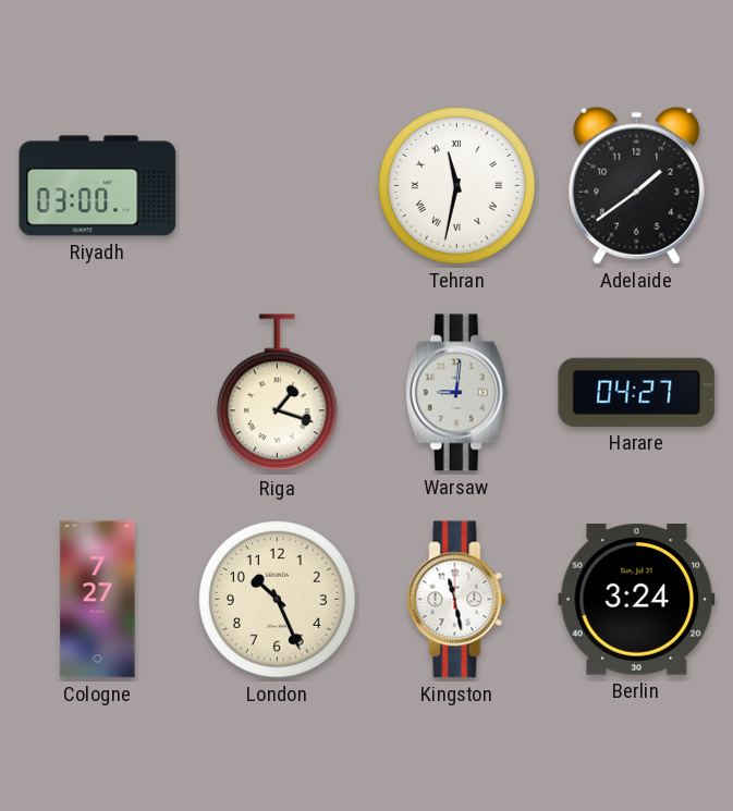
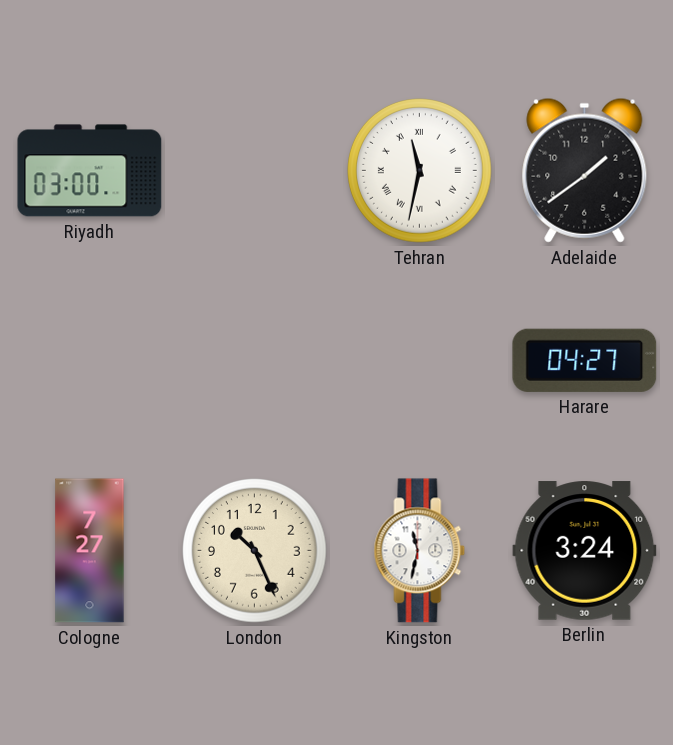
Riga: 1:18 -> none (277, 393)
Warsaw: 9:01 -> none (456, 393)
Kingston: 11:28 -> 11:32 (420, 551)
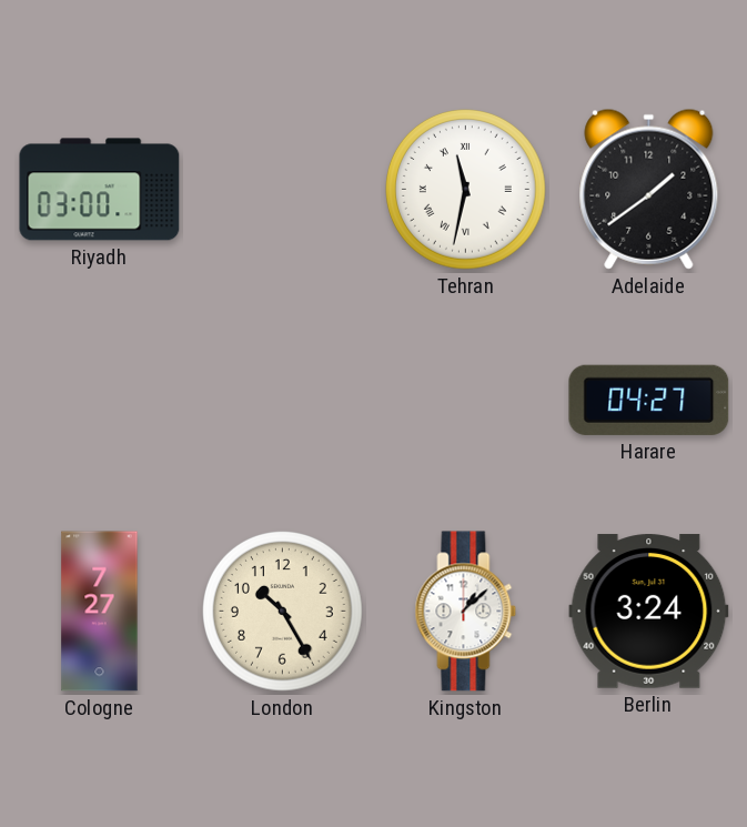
London: 10:26 -> 10:25 (283, 612)
Kingston: 11:32 -> 1:08 (466, 612)
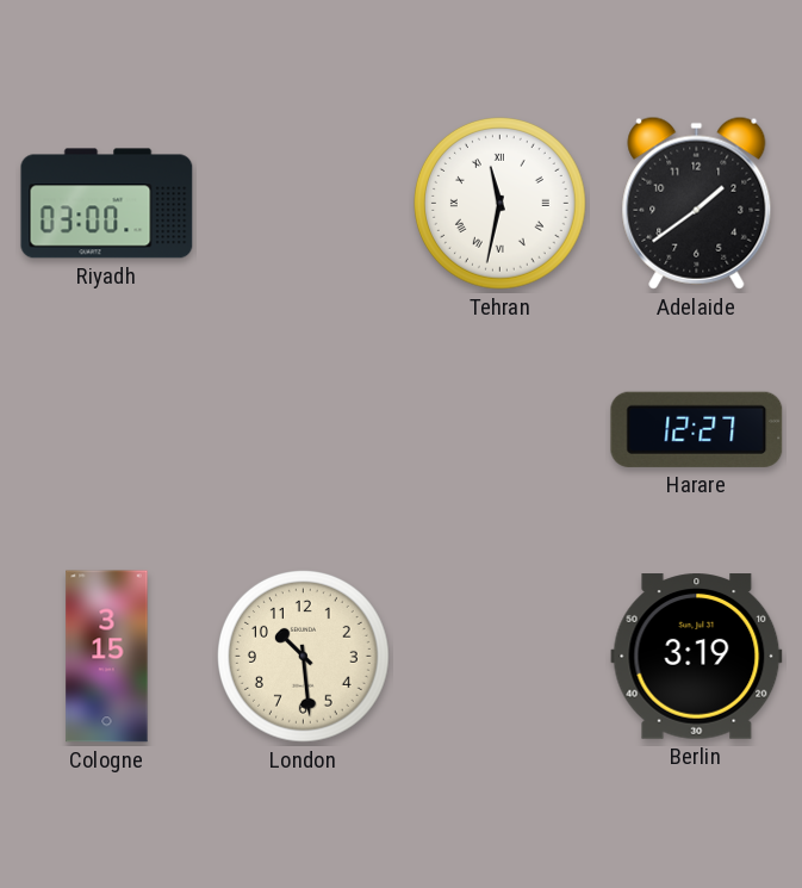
Harare: 04:27 -> 12:27 (697, 429)
Cologne: 7:27 -> 3:15 (107, 657)
London: 10:25 -> 10:29 (304, 657)
Kingston: 1:08 -> none (466, 612)
Berlin: 3:24 -> 3:19 (697, 657)
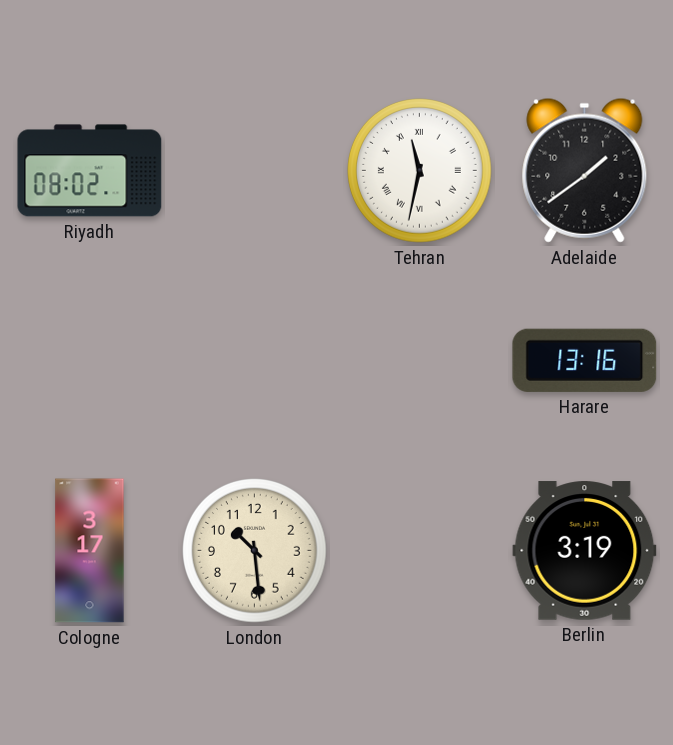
Riyadh: 03:00 -> 08:02 (90, 171)
Harare: 12:27 -> 13:16 (585, 360)
Cologne: 3:15 -> 3:17 (90, 551)
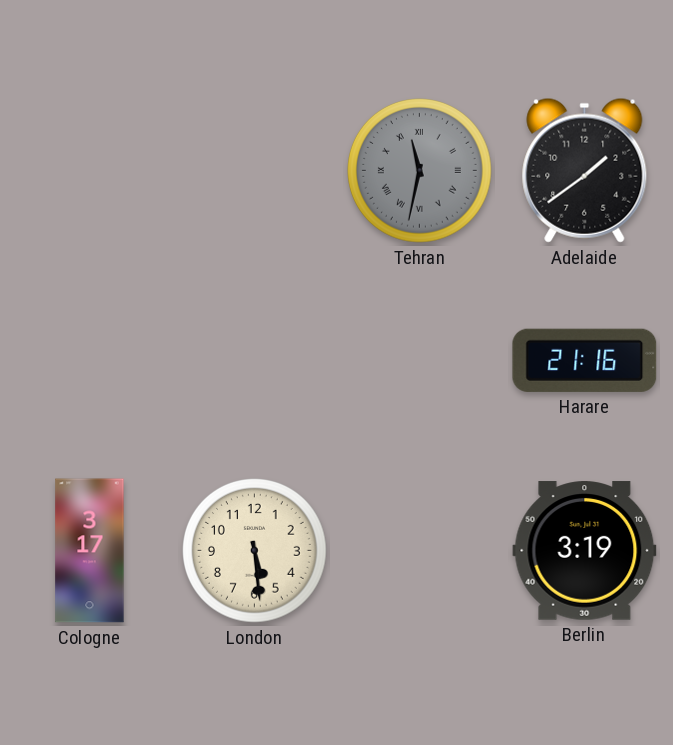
Riyadh: 08:02 -> none (90, 171)
Tehran dial: white -> grey (420, 171)
Harare: 13:16 -> 21:16 (585, 360)
London: 10:29 -> 5:29 (255, 551)
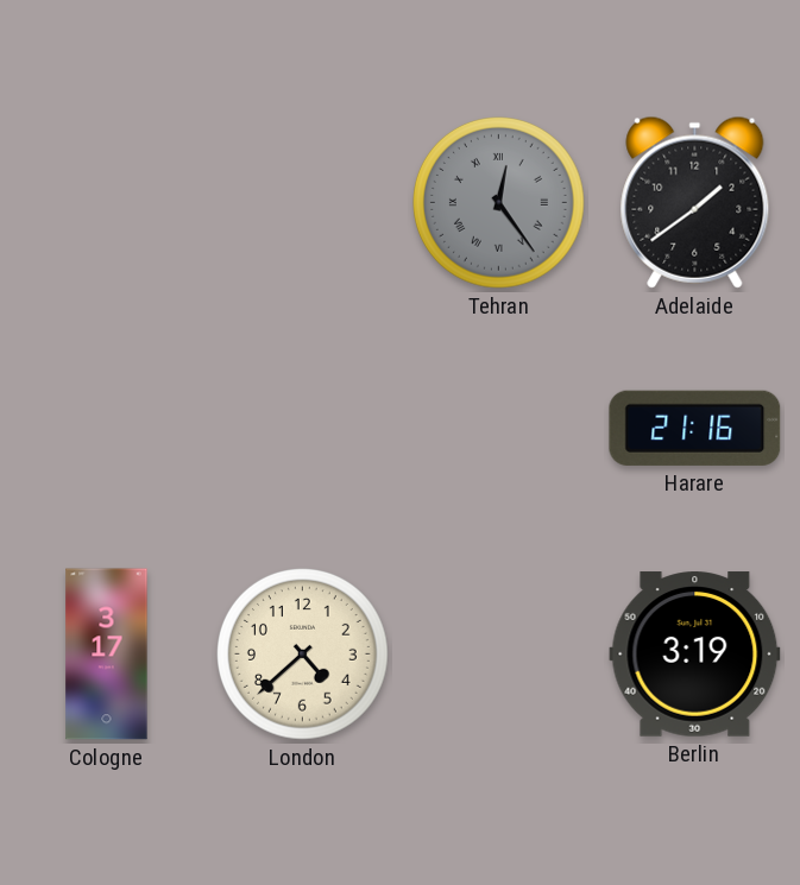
Tehran: 11:32 -> 12:24 (499, 203)
London: 5:29 -> 4:38 (303, 655)
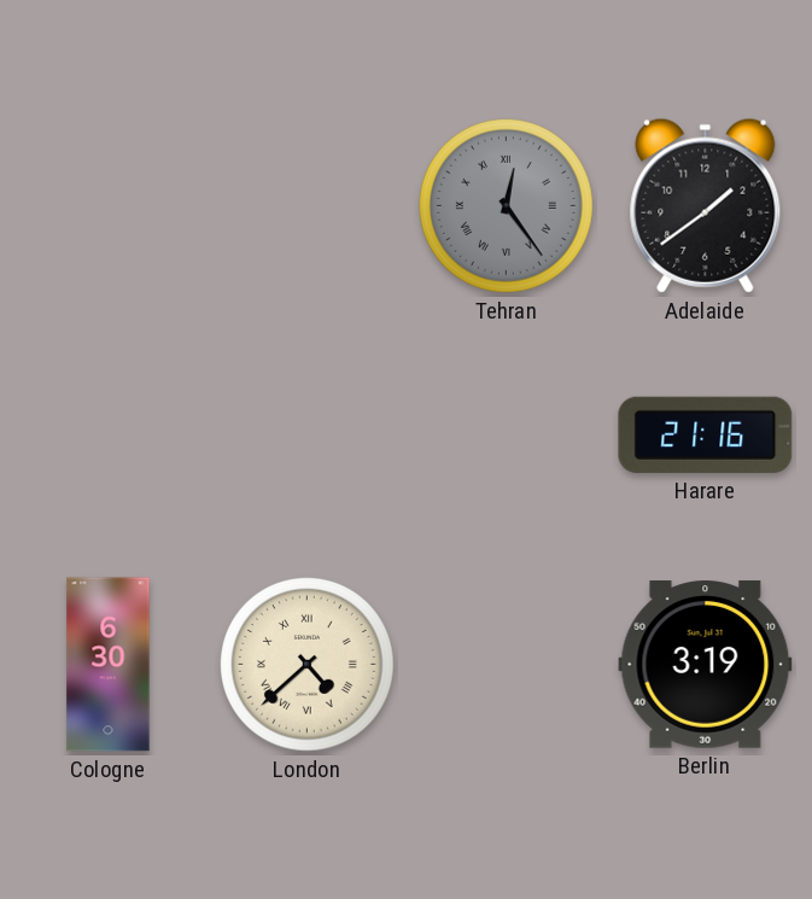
Cologne: 3:17 -> 6:30 (109, 665)
London numerals: Arabic -> Roman (308, 665)
